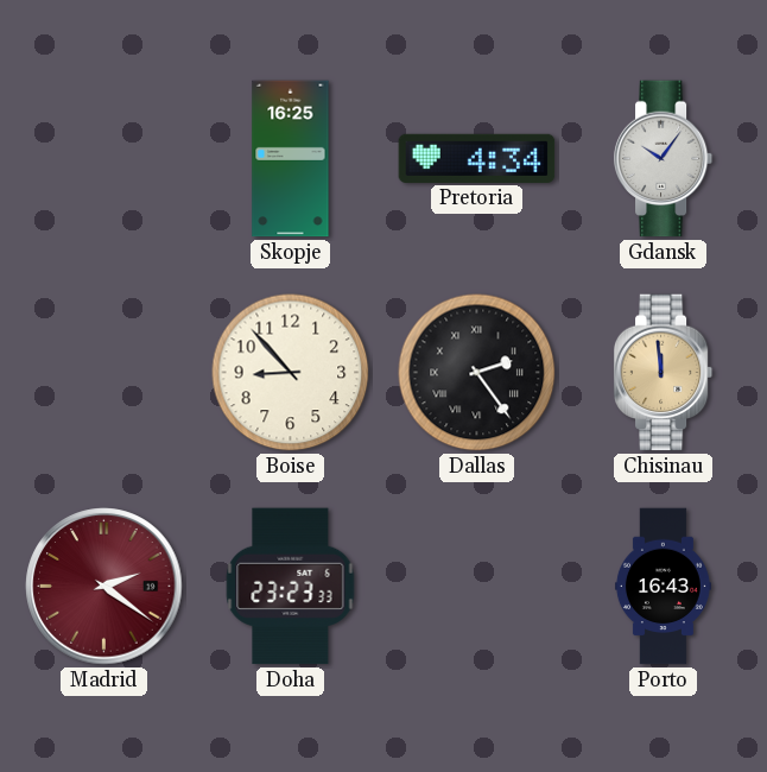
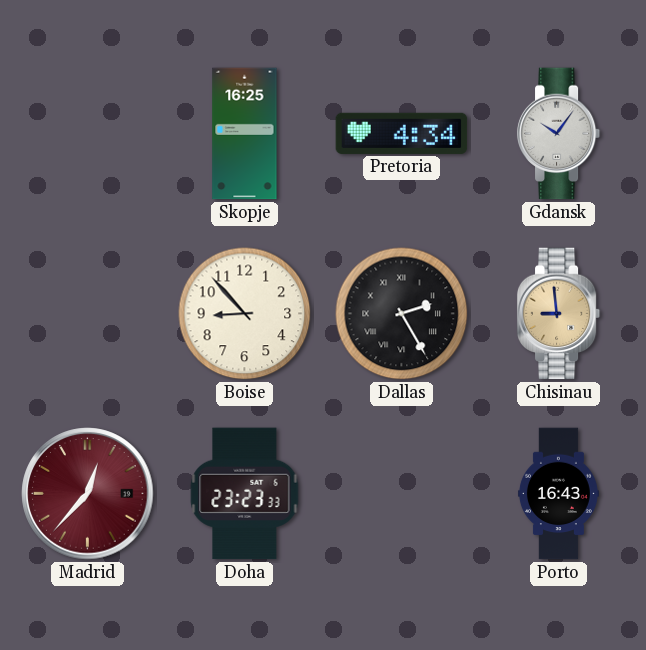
Dallas: 2:24 -> 2:25 (402, 314)
Chisinau: 11:59 -> 8:59 (559, 314)
Madrid: 2:21 -> 12:37 (88, 494)
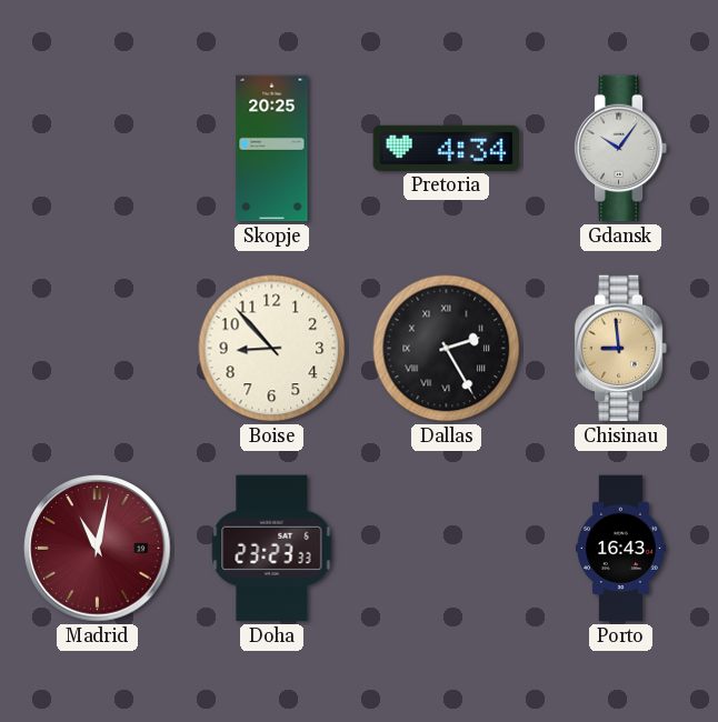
Skopje: 16:25 -> 20:25 (272, 149)
Madrid: 12:37 -> 11:02 (98, 549)
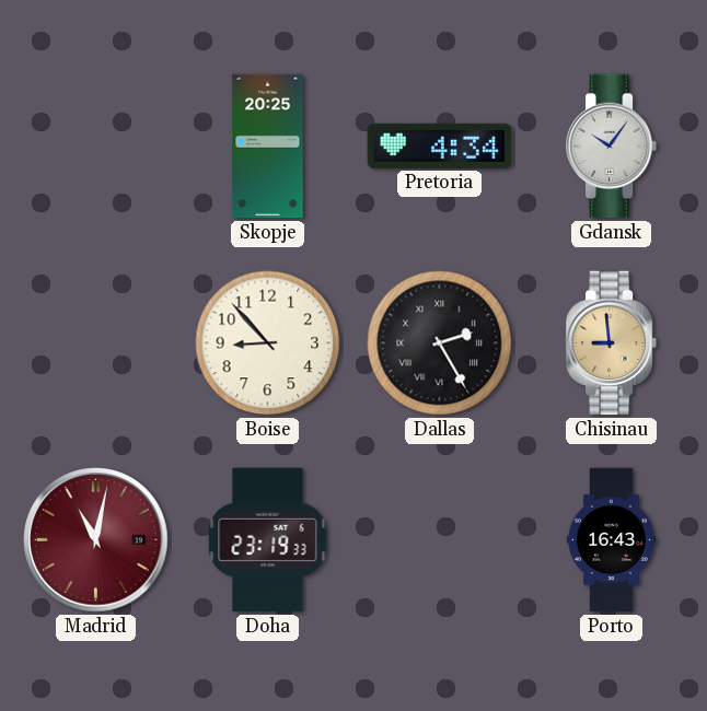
Doha: 23:23 -> 23:19 (268, 540)
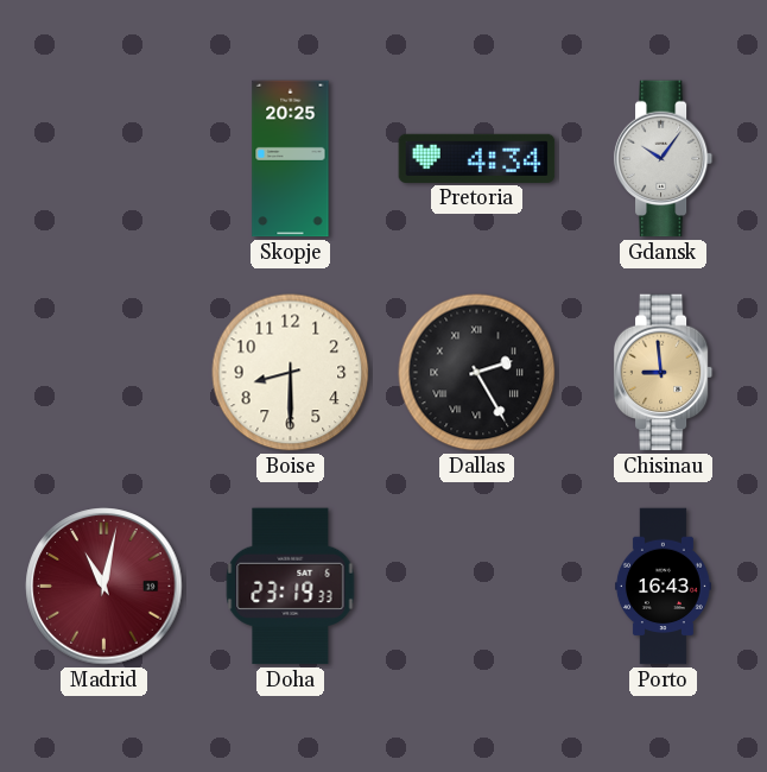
Boise: 8:53 -> 8:30 (291, 373)
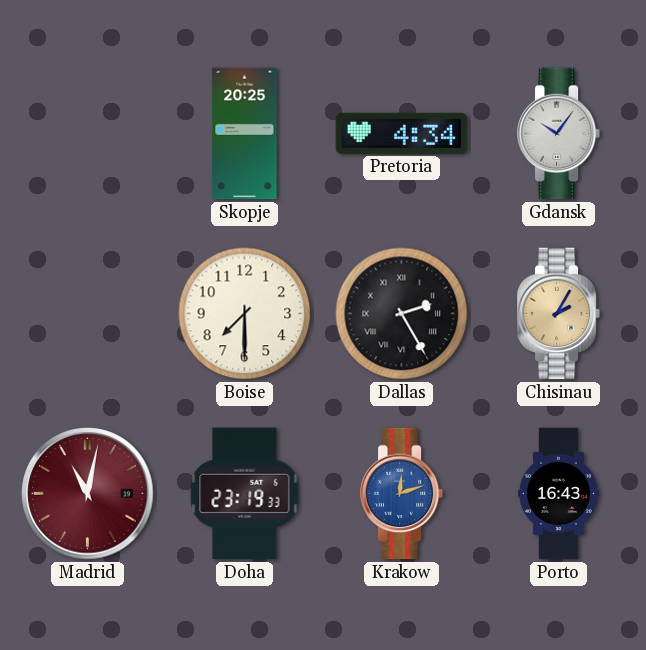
Boise: 8:30 -> 7:30 (245, 314)
Chisinau: 8:59 -> 2:05 (559, 314)
Krakow: none -> 12:12 (402, 494)
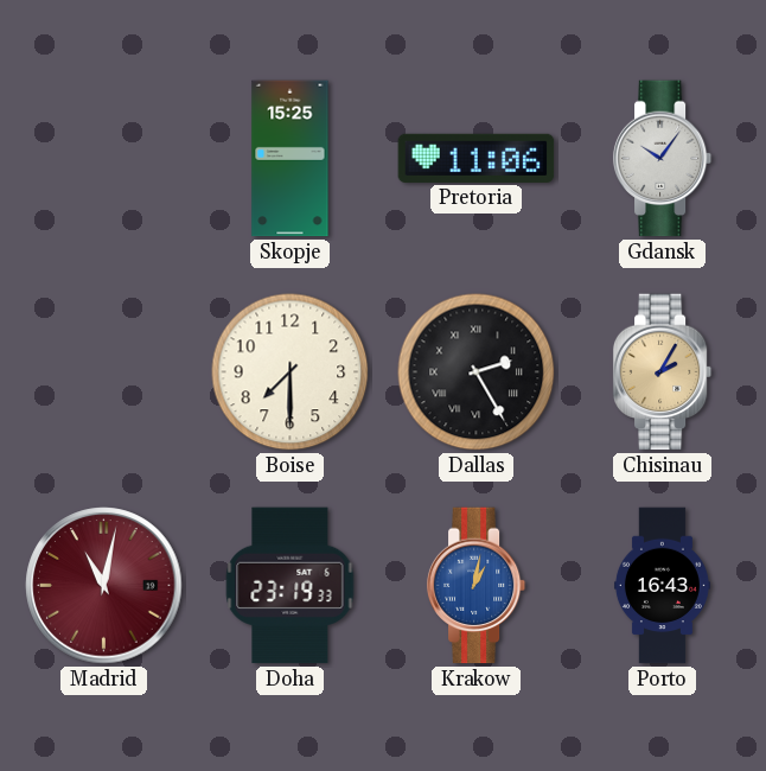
Skopje: 20:25 -> 15:25 (291, 159)
Pretoria: 4:34 -> 11:06 (477, 158)
Krakow: 12:12 -> 1:02 (477, 586)
